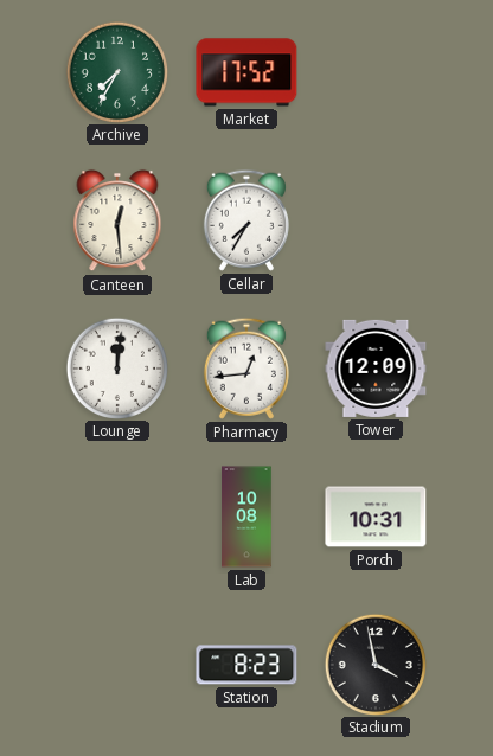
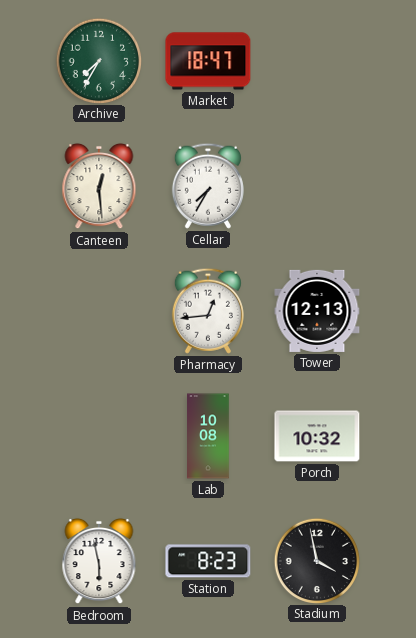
Market: 17:52 -> 18:47 (208, 61)
Lounge: 12:01 -> none (116, 367)
Tower: 12:09 -> 12:13 (317, 311)
Porch: 10:31 -> 10:32 (317, 436)
Bedroom: none -> 5:58 (99, 561)
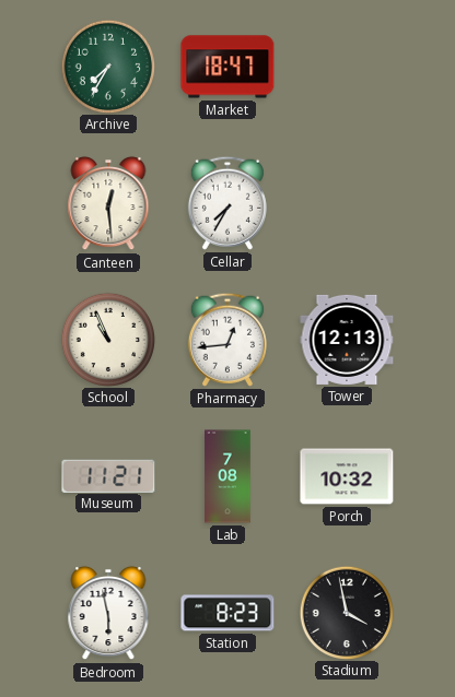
School: none -> 10:56 (107, 339)
Museum: none -> 11:21 (108, 475)
Lab: 10:08 -> 7:08 (227, 476)
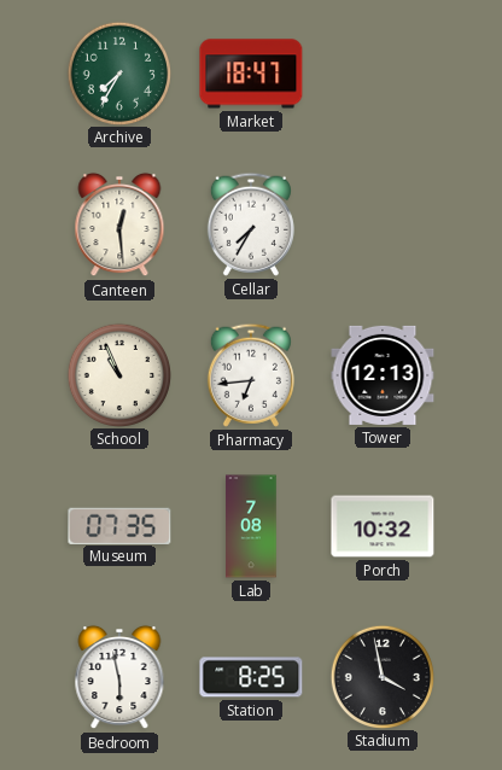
Pharmacy: 12:44 -> 6:44 (251, 375)
Museum: 11:21 -> 07:35 (119, 525)
Station: 8:23 -> 8:25 (251, 677)
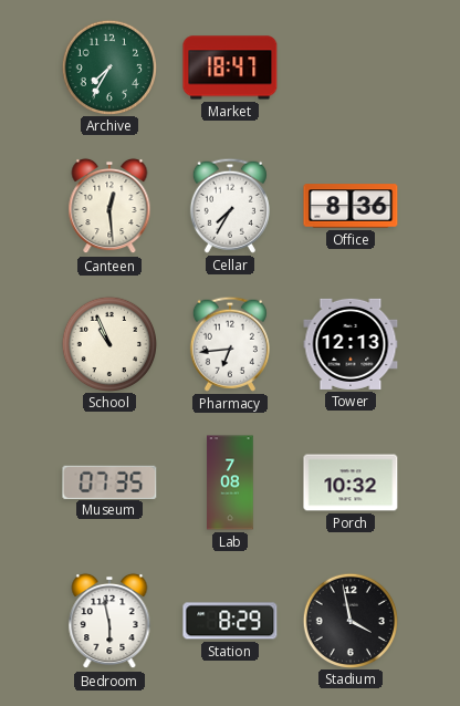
Office: none -> 8:36 (351, 206)
Station: 8:25 -> 8:29 (230, 621)
